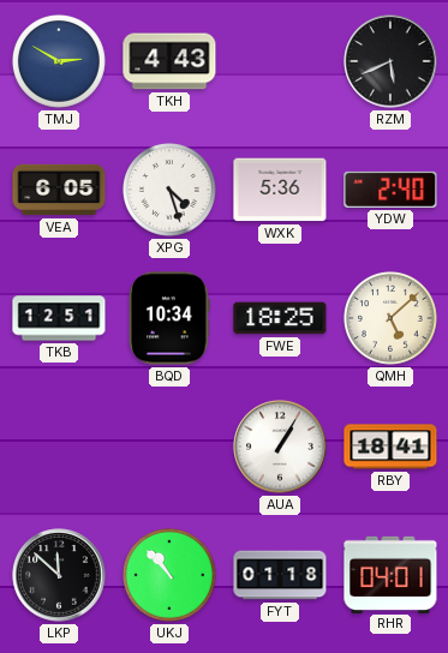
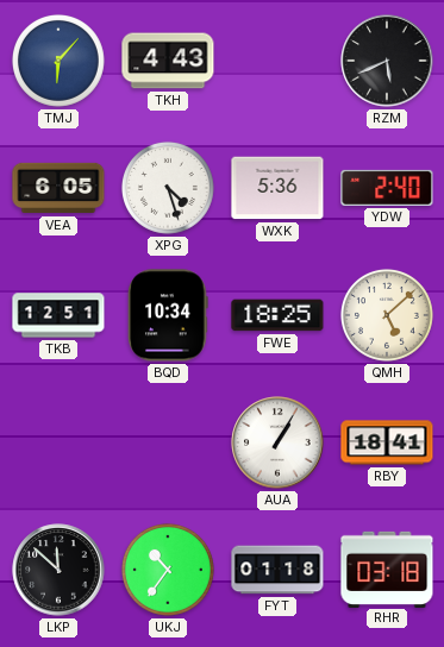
TMJ: 2:50 -> 6:07 (58, 61)
UKJ: 10:53 -> 10:36 (168, 570)
RHR: 04:01 -> 03:18 (387, 569)
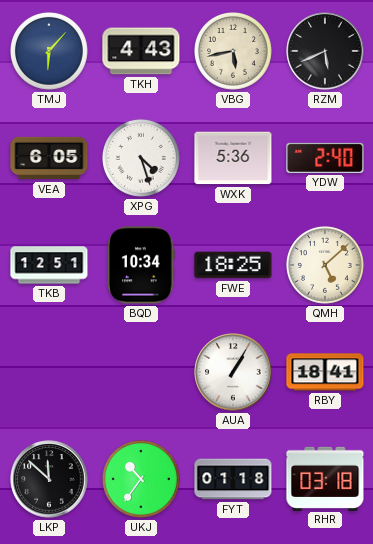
VBG: none -> 5:43 (233, 51)
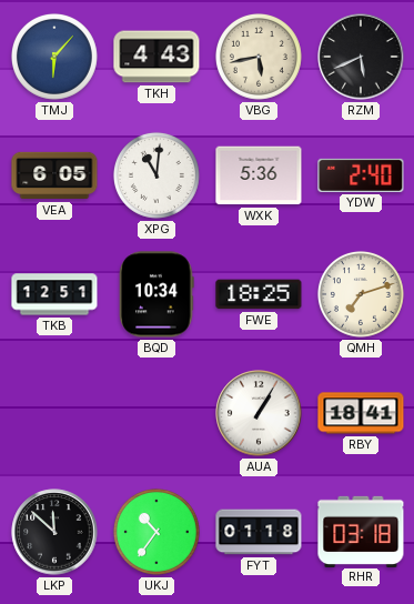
XPG: 4:27 -> 11:01 (156, 175)
QMH: 5:08 -> 7:12 (361, 294)
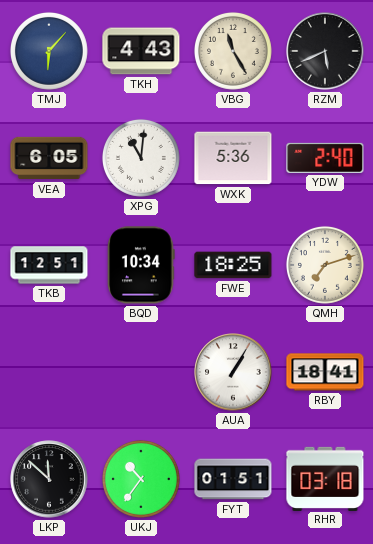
VBG: 5:43 -> 11:25 (233, 51)
FYT: 01:18 -> 01:51 (233, 479)
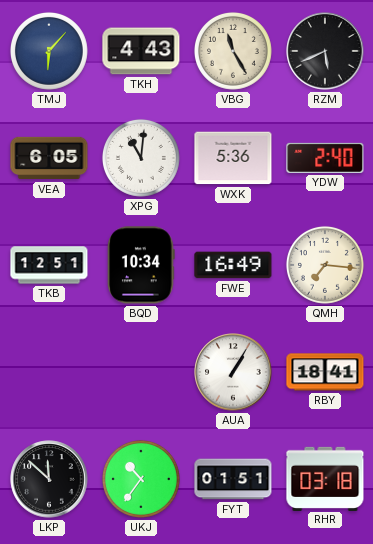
FWE: 18:25 -> 16:49 (233, 265)
QMH: 7:12 -> 7:16 (325, 265)
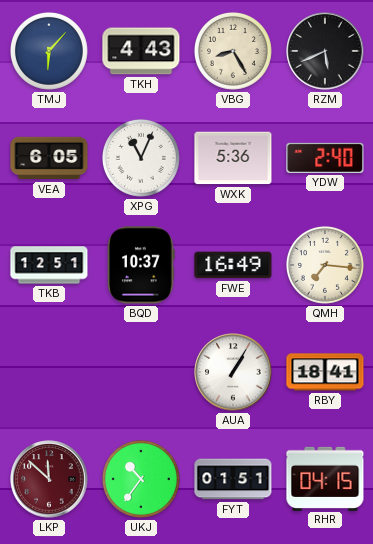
VBG: 11:25 -> 8:25 (233, 51)
XPG: 11:01 -> 11:04 (141, 158)
BQD: 10:34 -> 10:37 (141, 265)
LKP dial: black -> burgundy (49, 479)
RHR: 03:18 -> 04:15 (325, 478)
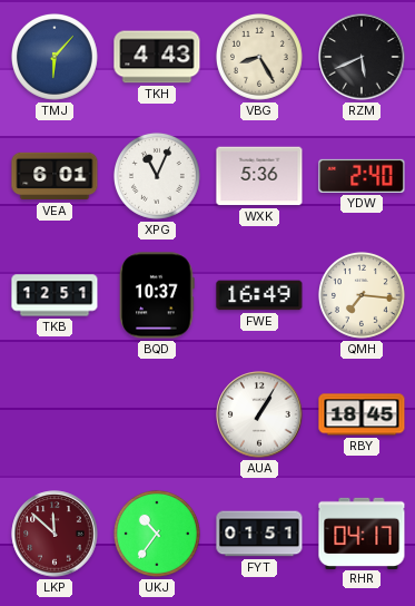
VEA: 6:05 -> 6:01 (55, 176)
RBY: 18:41 -> 18:45 (362, 414)
RHR: 04:15 -> 04:17 (362, 532)
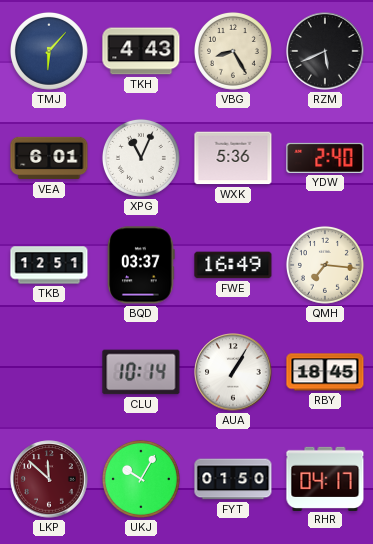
BQD: 10:37 -> 03:37 (141, 265)
CLU: none -> 10:14 (141, 372)
UKJ: 10:36 -> 10:05 (141, 479)
FYT: 01:51 -> 01:50 (233, 479)
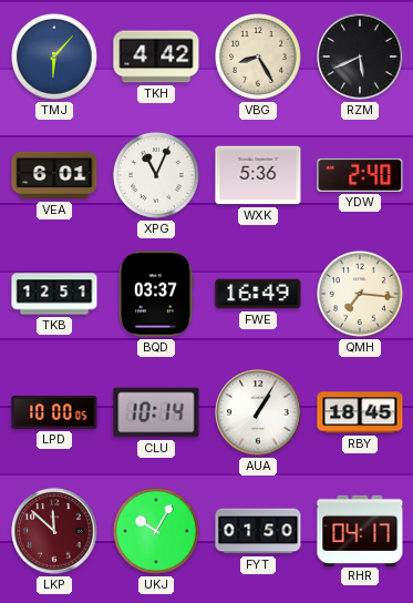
TKH: 4:43 -> 4:42 (156, 57)
LPD: none -> 10:00 (54, 413)
